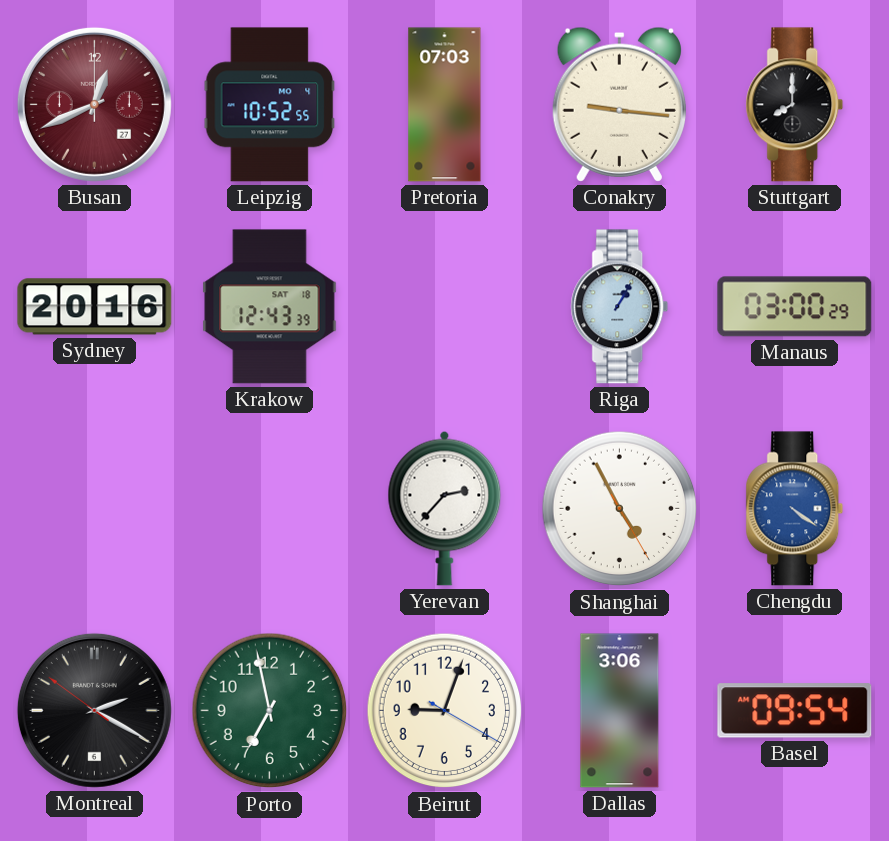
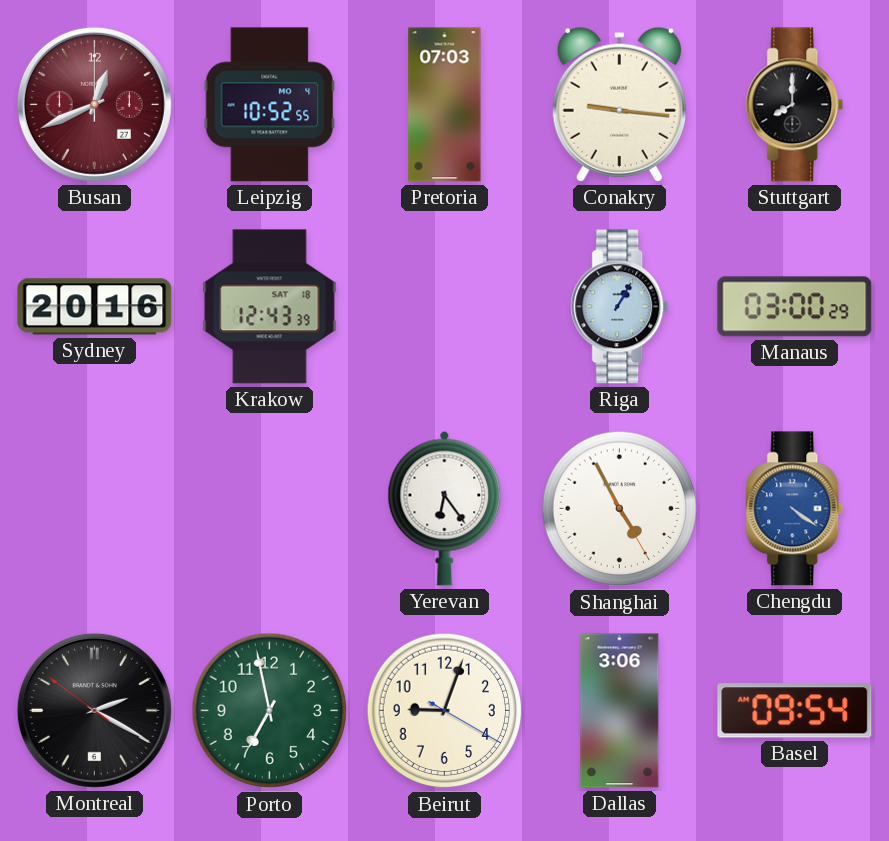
Yerevan: 2:37 -> 6:24 (445, 508)
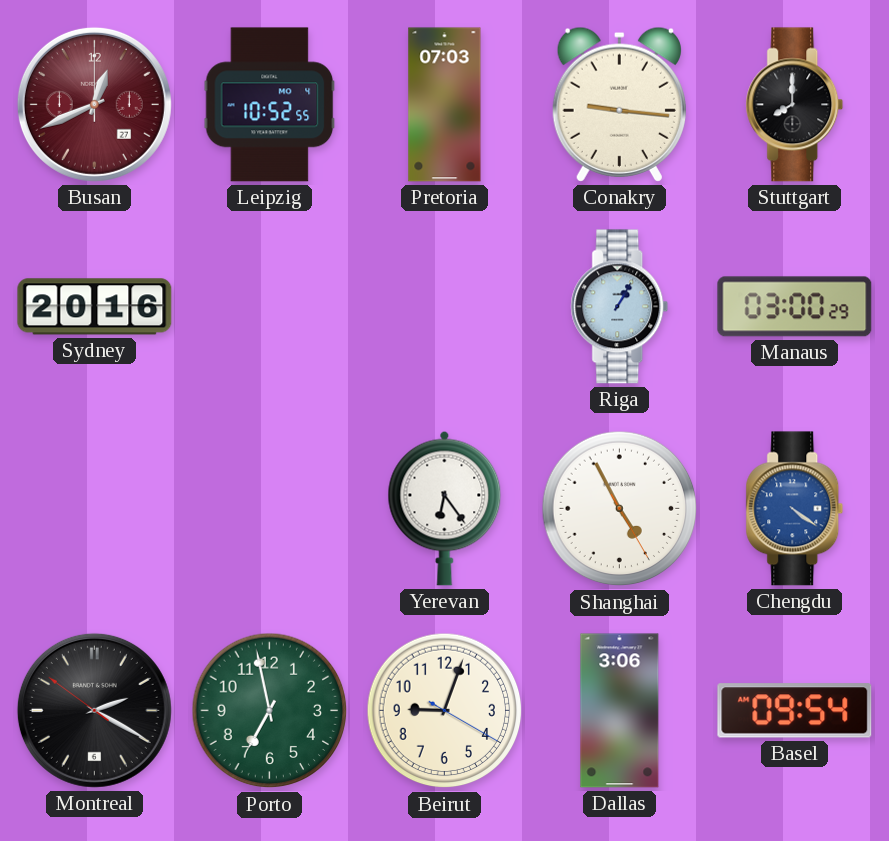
Krakow: 12:43 -> none (270, 307)
